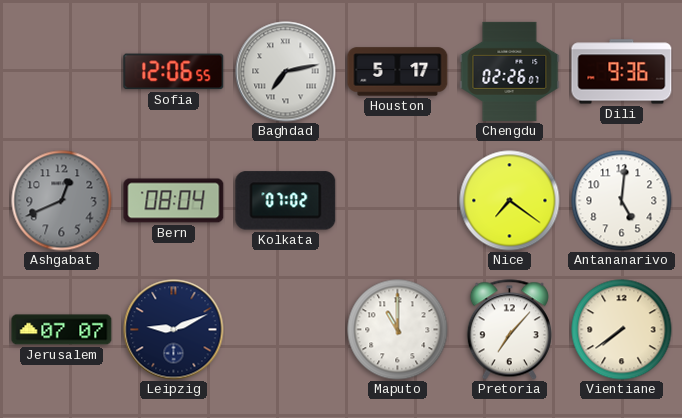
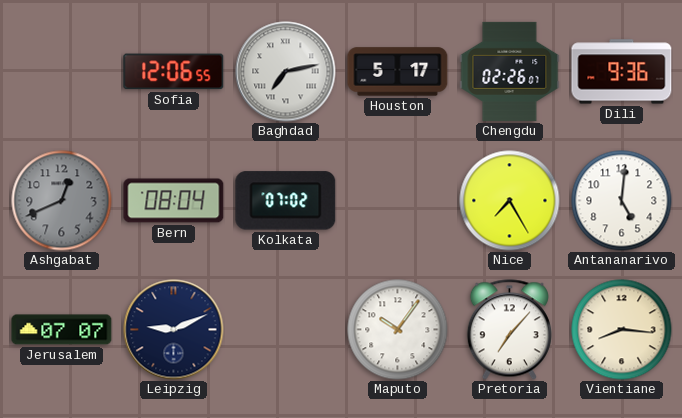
Nice: 7:21 -> 7:25 (510, 201)
Maputo: 11:00 -> 10:06 (398, 330)
Vientiane: 7:39 -> 8:16 (622, 330)
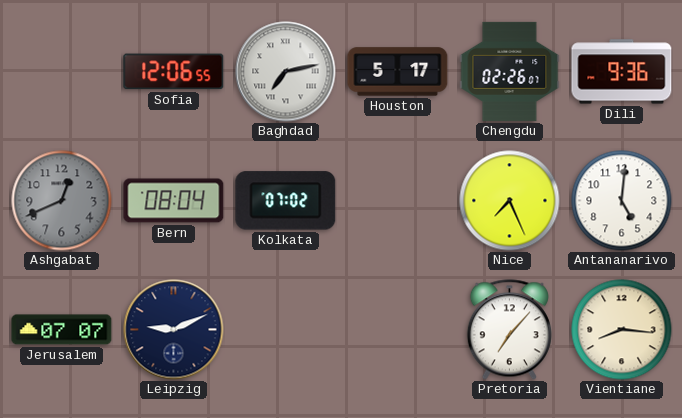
Nice: 7:25 -> 7:26 (510, 201)
Maputo: 10:06 -> none (398, 330)
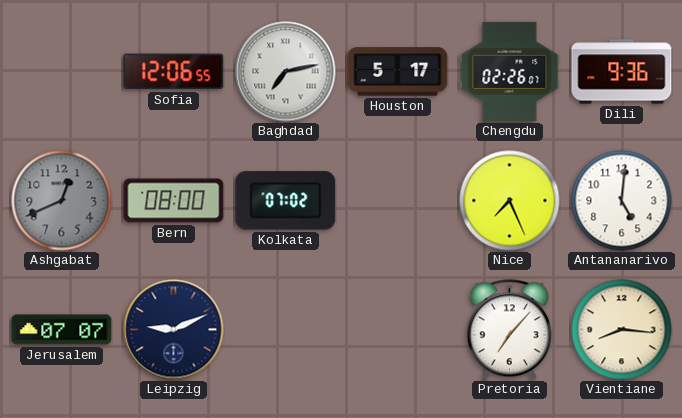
Bern: 08:04 -> 08:00 (174, 201)
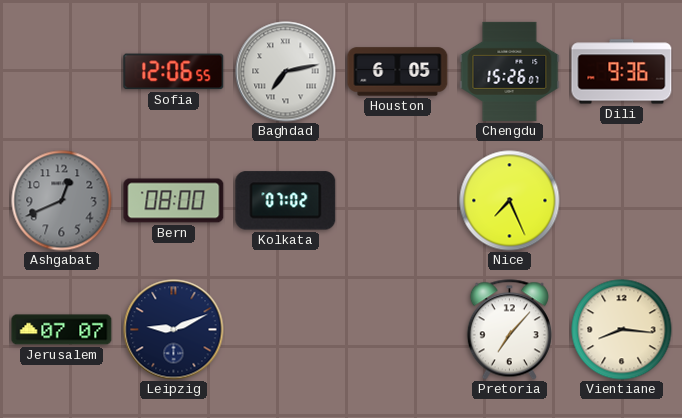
Houston: 5:17 -> 6:05 (398, 72)
Chengdu: 02:26 -> 15:26 (510, 71)
Antananarivo: 5:01 -> none (622, 201)
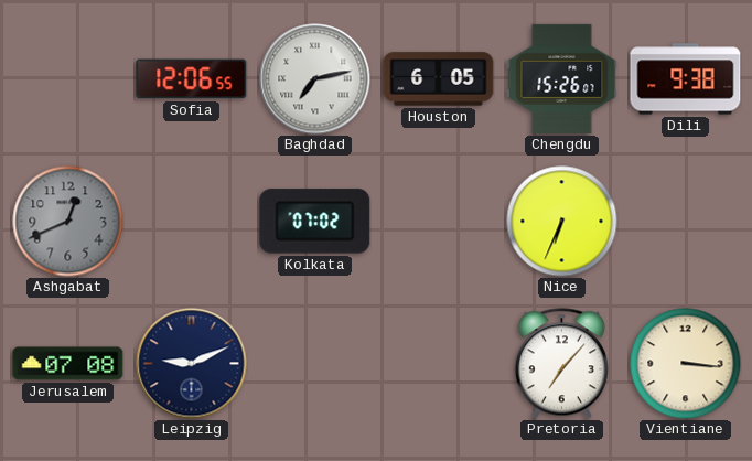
Dili: 9:36 -> 9:38 (686, 79)
Bern: 08:00 -> none (174, 201)
Nice: 7:26 -> 6:34 (562, 222)
Jerusalem: 07:07 -> 07:08 (68, 364)
Vientiane: 8:16 -> 3:16 (686, 364)
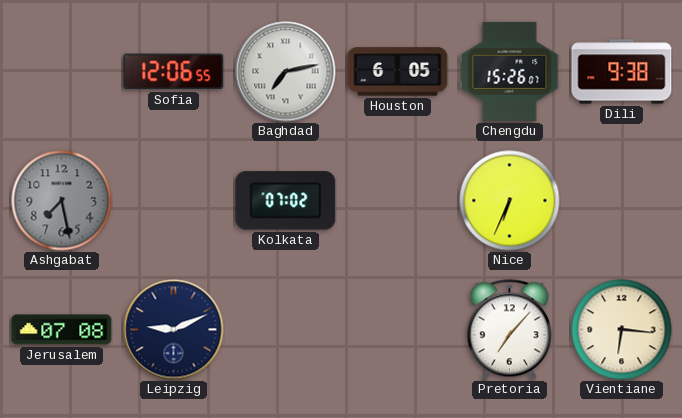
Ashgabat: 12:41 -> 7:28 (62, 201)
Vientiane: 3:16 -> 6:16 (622, 330)
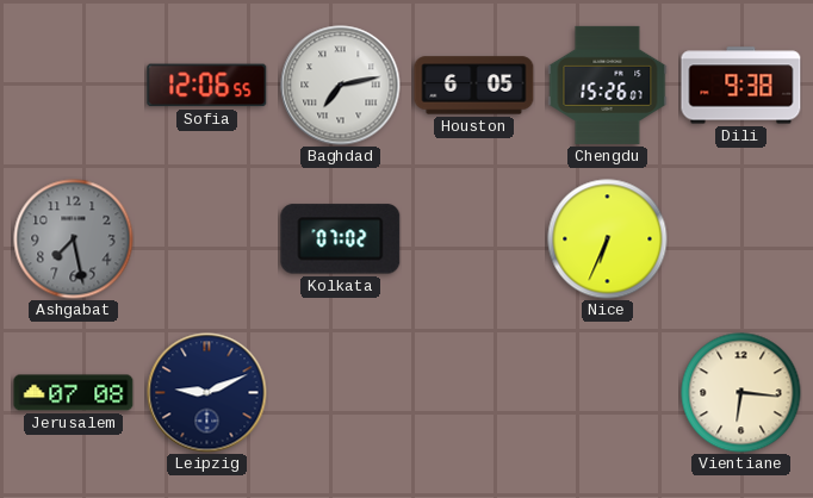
Pretoria: 7:07 -> none (509, 330)
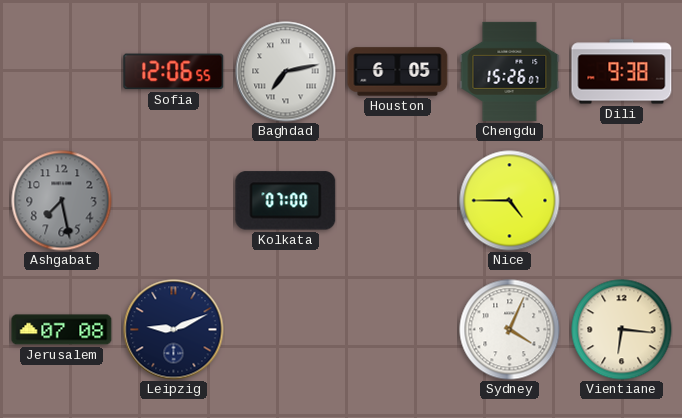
Kolkata: 07:02 -> 07:00 (286, 201)
Nice: 6:34 -> 4:45 (510, 201)
Sydney: none -> 4:04 (510, 330)
